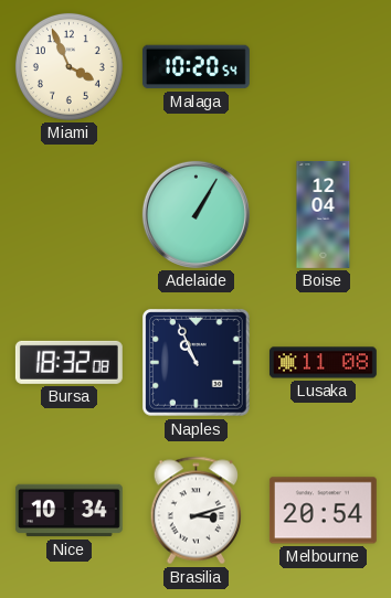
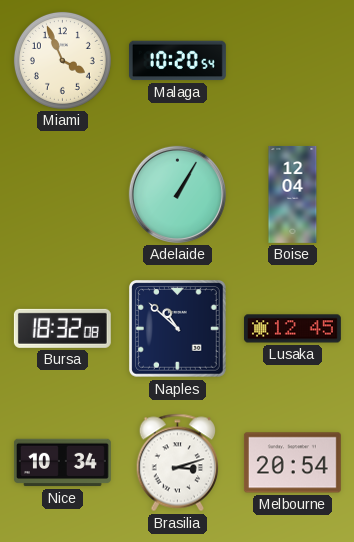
Naples: 10:56 -> 10:52 (178, 329)
Lusaka: 11:08 -> 12:45 (292, 329)
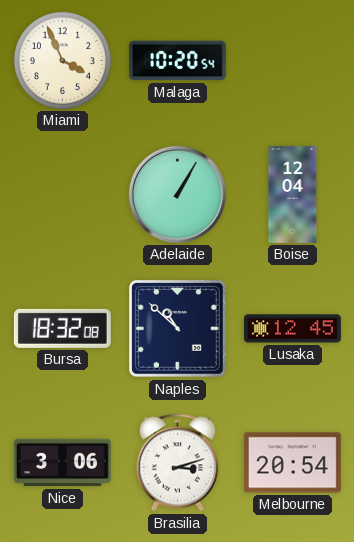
Nice: 10:34 -> 3:06 (62, 463)
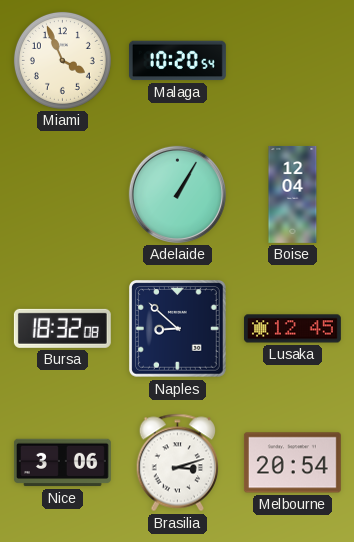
Naples: 10:52 -> 8:52 (178, 329)
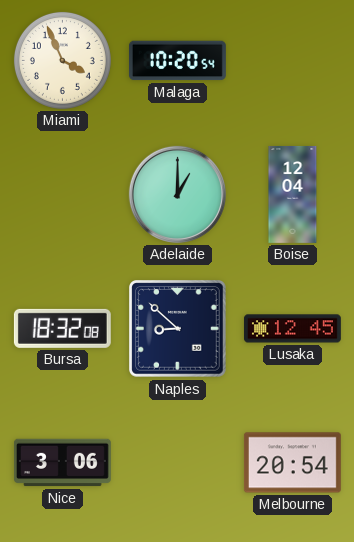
Adelaide: 1:05 -> 1:00 (177, 194)
Brasilia: 3:12 -> none (178, 463)
